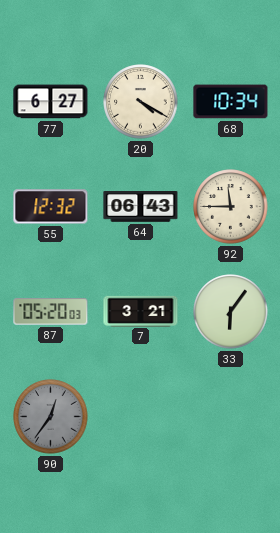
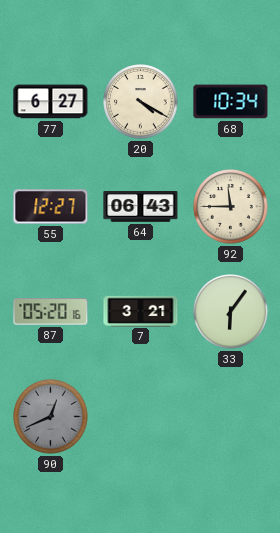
55: 12:32 -> 12:27 (51, 207)
87: 05:20:03 -> 05:20:16 (51, 312)
90: 12:36 -> 12:41 (51, 417)
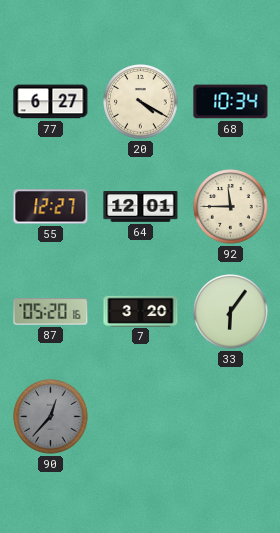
64: 06:43 -> 12:01 (141, 207)
7: 3:21 -> 3:20 (141, 311)
90: 12:41 -> 12:37 (51, 417)
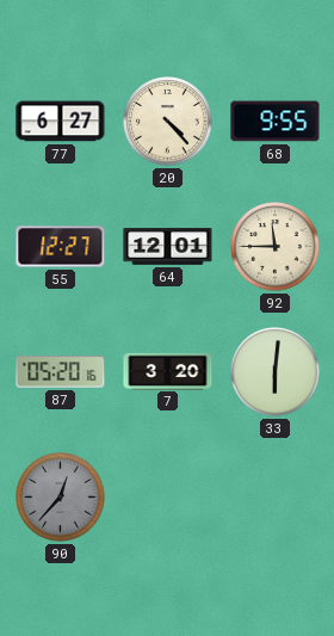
20: 4:20 -> 4:23 (168, 122)
68: 10:34 -> 9:55 (276, 122)
33: 6:06 -> 6:01 (276, 372)
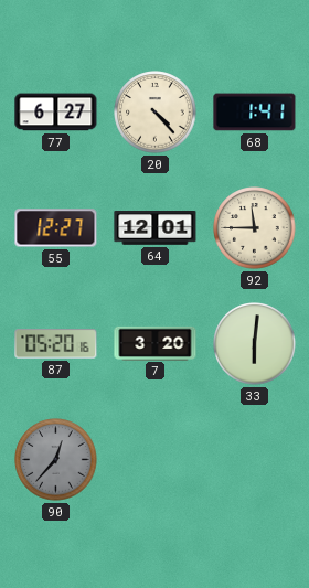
68: 9:55 -> 1:41 (255, 113)
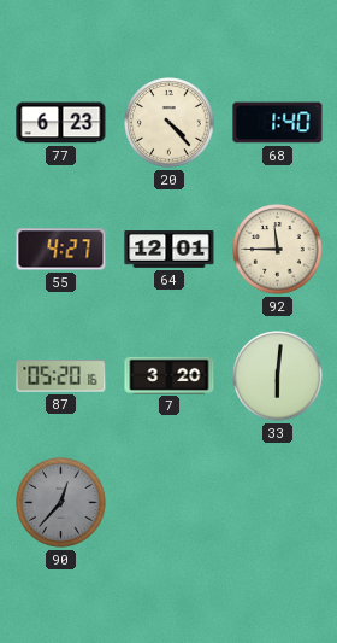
77: 6:27 -> 6:23 (61, 123)
68: 1:41 -> 1:40 (278, 123)
55: 12:27 -> 4:27 (61, 250)
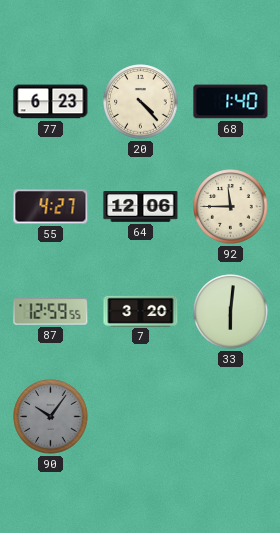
64: 12:01 -> 12:06 (141, 207)
87: 05:20 -> 12:59 (51, 312)
90: 12:37 -> 10:06 (51, 417)
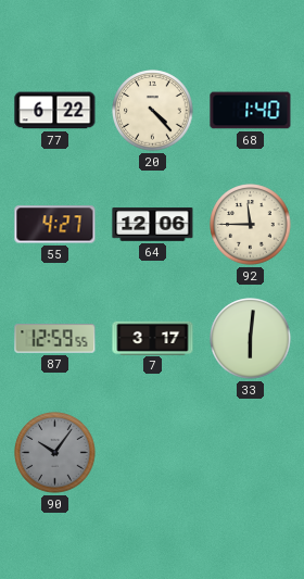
77: 6:23 -> 6:22 (55, 111)
7: 3:20 -> 3:17 (153, 338)
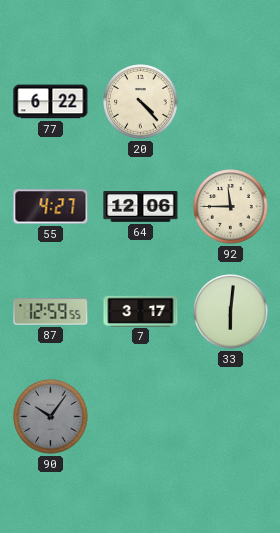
68: 1:40 -> none (251, 111)
